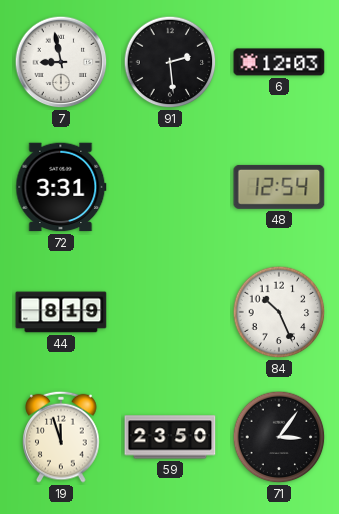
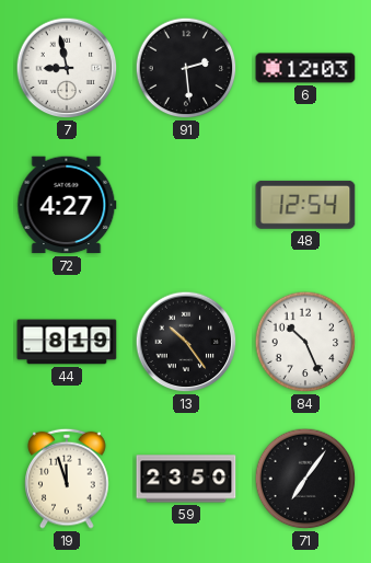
72: 3:31 -> 4:27 (67, 205)
13: none -> 10:24 (186, 342)
71: 3:06 -> 7:06 (305, 479)
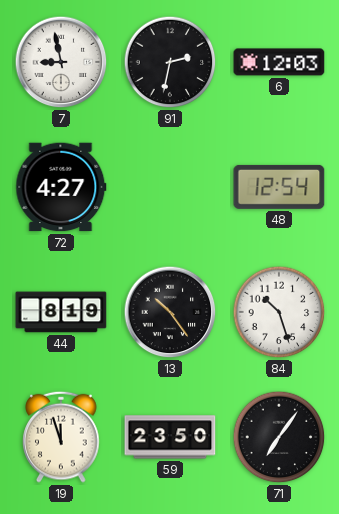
91: 2:29 -> 2:32 (170, 62)
84: 10:26 -> 10:27 (279, 312)
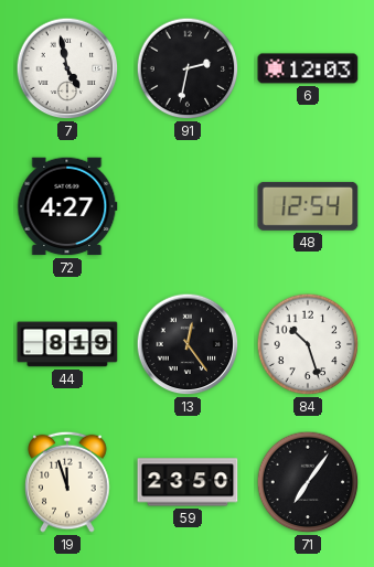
7: 8:58 -> 4:58 (67, 68)
13: 10:24 -> 12:24 (188, 344)
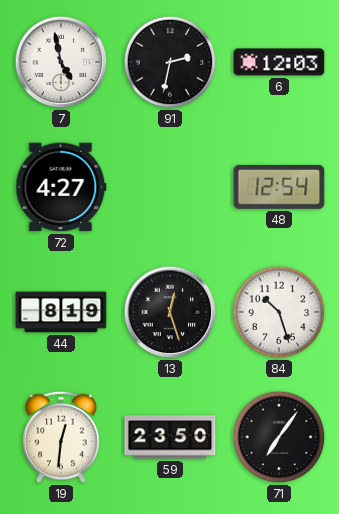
13: 12:24 -> 12:27 (170, 312)
19: 11:57 -> 12:31 (61, 437)
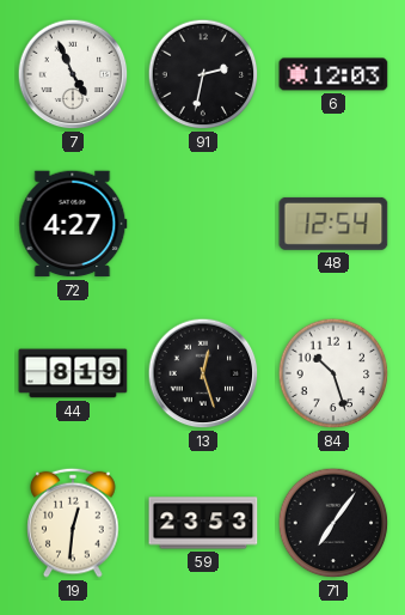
7: 4:58 -> 4:56 (73, 74)
59: 23:50 -> 23:53 (203, 523)
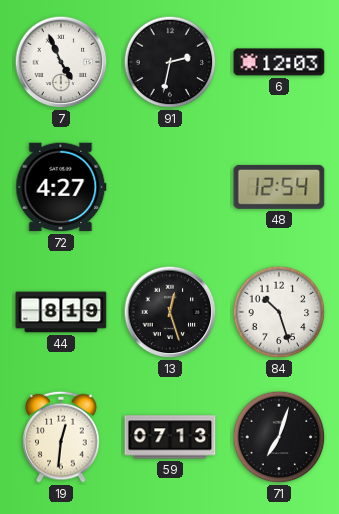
59: 23:53 -> 07:13 (170, 437)
71: 7:06 -> 7:03 (279, 437)
